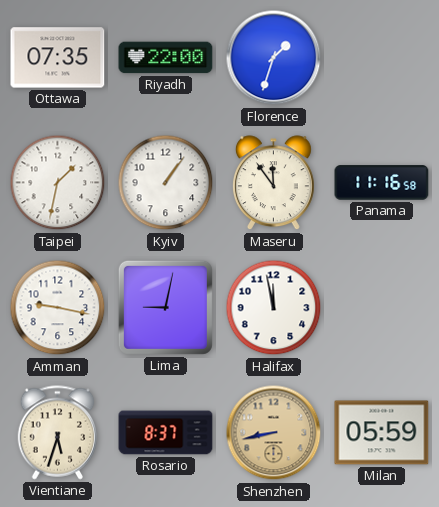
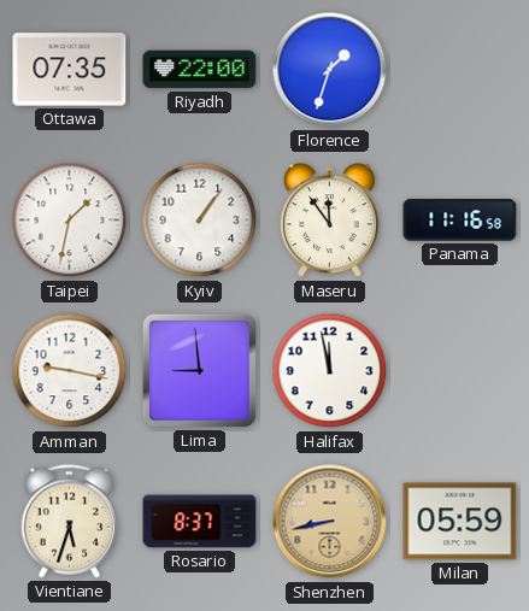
Lima: 9:02 -> 8:59 (199, 370)
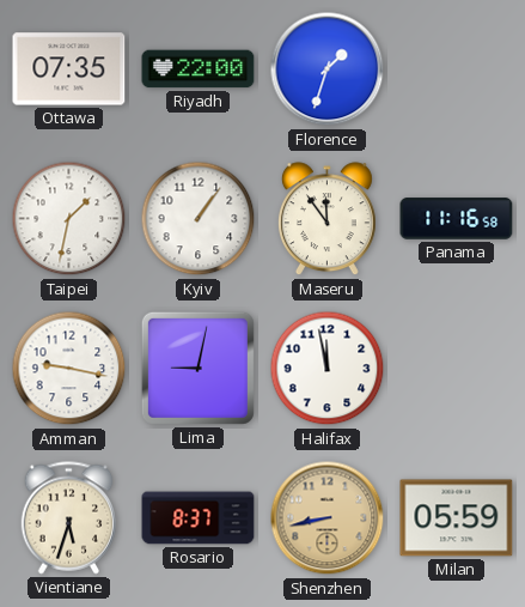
Lima: 8:59 -> 9:02 (197, 368)
